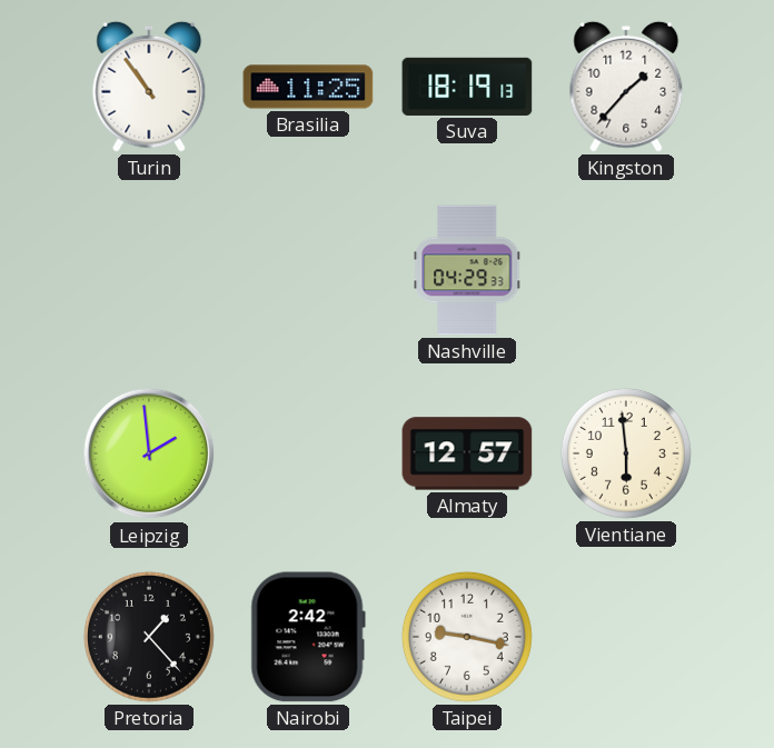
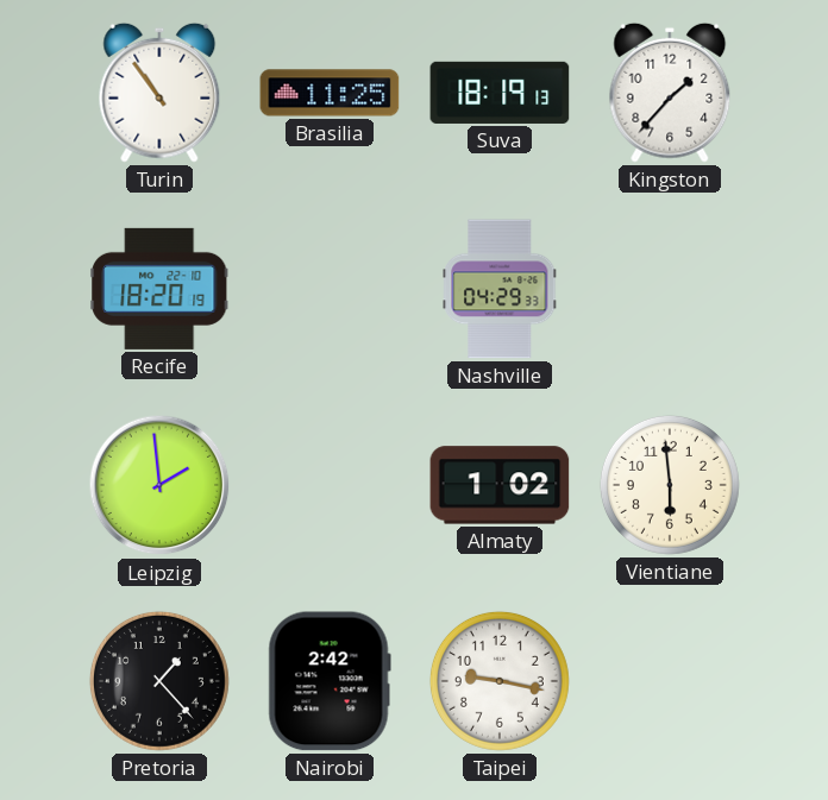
Recife: none -> 18:20 (161, 289)
Almaty: 12:57 -> 1:02 (500, 485)
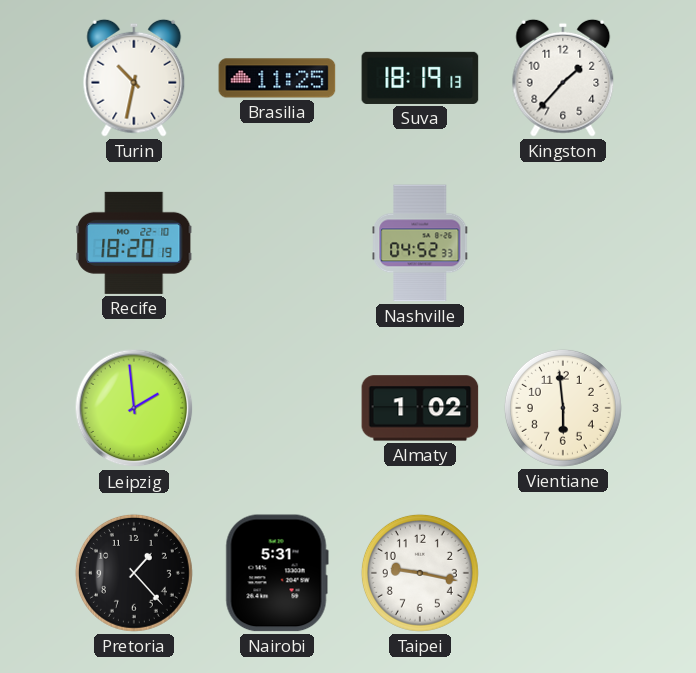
Turin: 10:54 -> 10:32 (134, 78)
Nashville: 04:29 -> 04:52 (420, 243)
Nairobi: 2:42 -> 5:31 (277, 573)
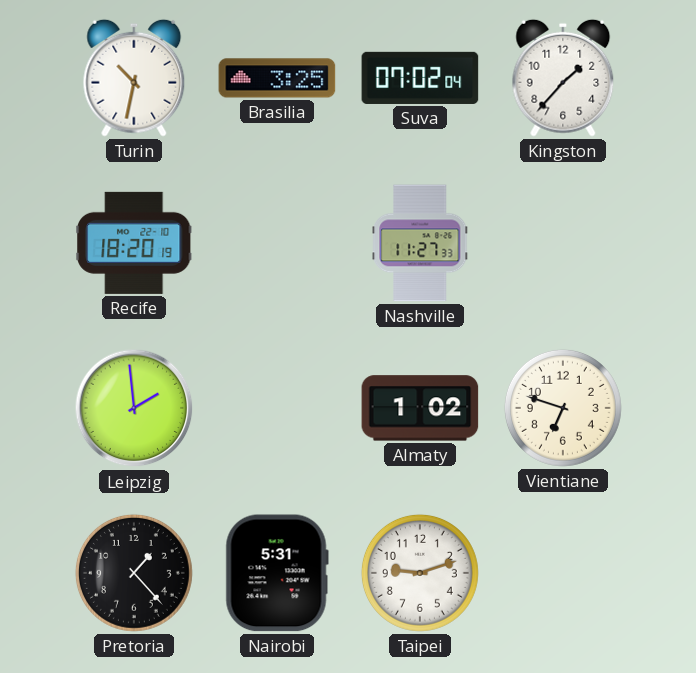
Brasilia: 11:25 -> 3:25 (277, 78)
Suva: 18:19 -> 07:02 (420, 78)
Nashville: 04:52 -> 11:27 (420, 243)
Vientiane: 5:59 -> 6:48 (563, 408)
Taipei: 9:17 -> 9:12 (420, 573)
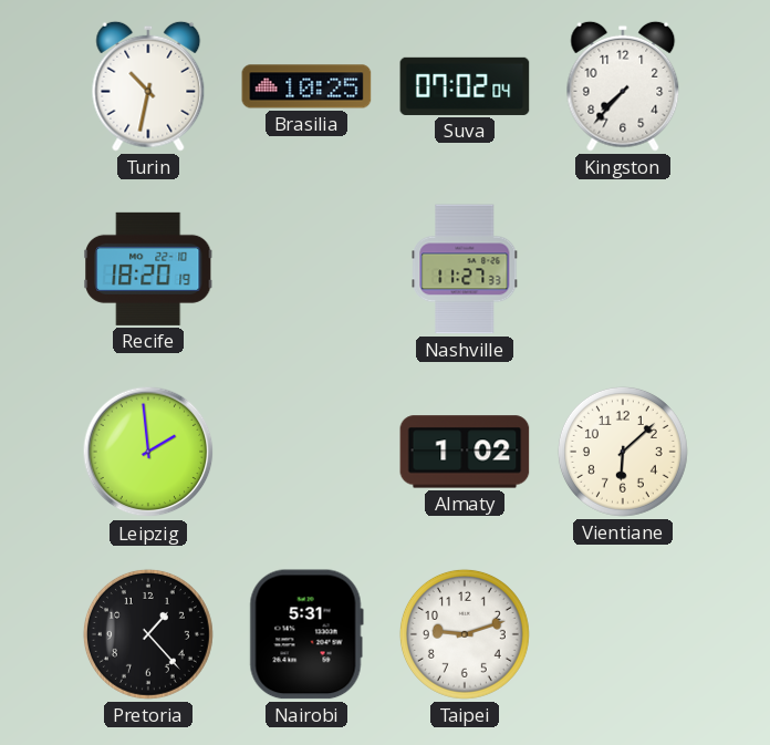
Brasilia: 3:25 -> 10:25 (306, 86)
Kingston: 1:37 -> 7:37 (623, 86)
Vientiane: 6:48 -> 6:08 (623, 452)
